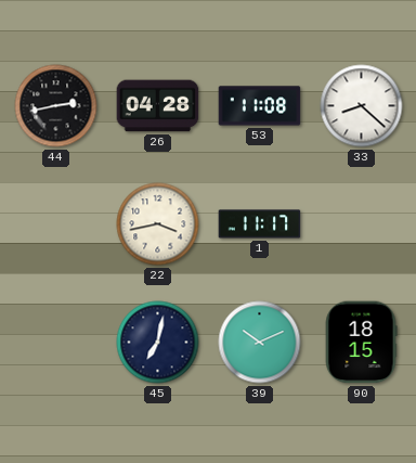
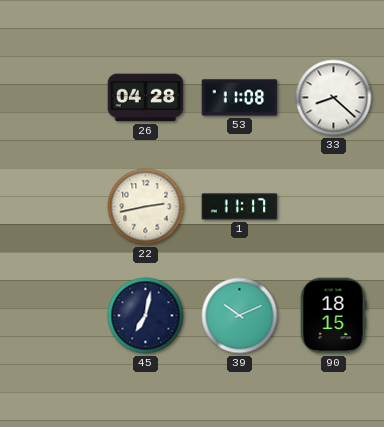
44: 2:43 -> none (56, 106)
22: 3:43 -> 2:43 (146, 207)
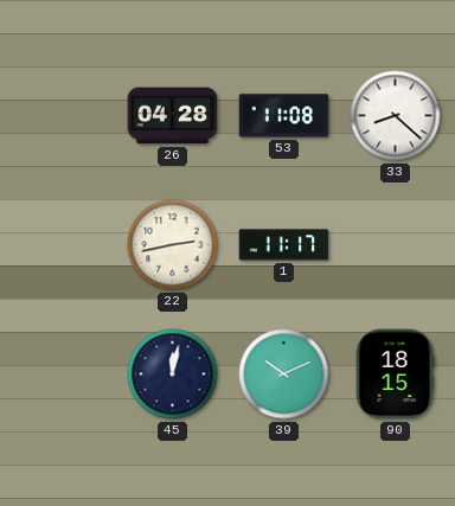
45: 7:02 -> 12:02 (173, 374)
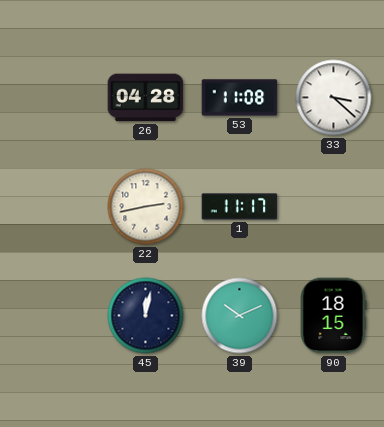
33: 8:22 -> 3:22 (334, 98)
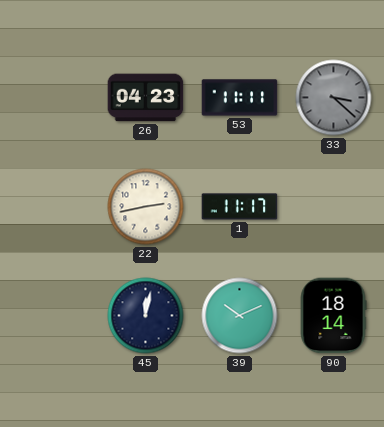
26: 04:28 -> 04:23 (146, 98)
53: 11:08 -> 11:11 (240, 98)
33 dial: white -> grey (334, 98)
90: 18:15 -> 18:14 (333, 316)
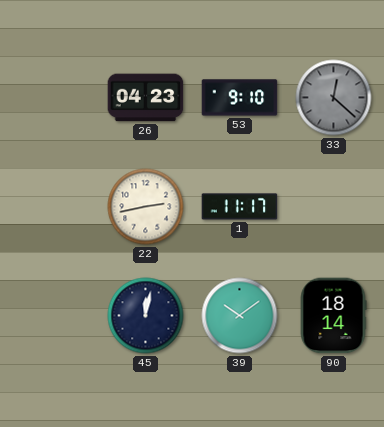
53: 11:11 -> 9:10 (240, 98)
33: 3:22 -> 12:22 (334, 98)
39: 10:11 -> 10:09 (240, 316)
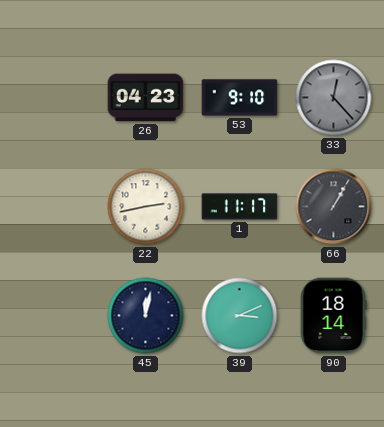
33: 12:22 -> 12:23 (334, 98)
66: none -> 1:05 (334, 207)
39: 10:09 -> 3:11 (240, 316)
